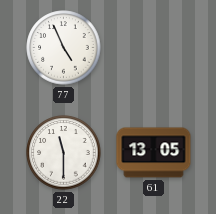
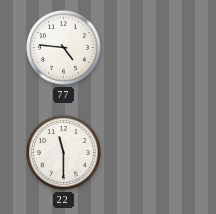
77: 4:56 -> 4:46 (64, 48)
61: 13:05 -> none (154, 153)
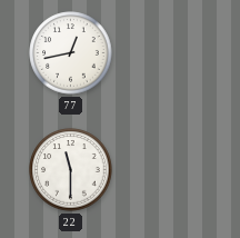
77: 4:46 -> 12:43 (71, 53)
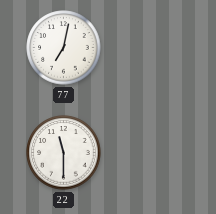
77: 12:43 -> 7:02 (64, 48)
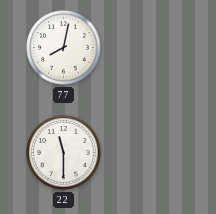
77: 7:02 -> 8:02 (64, 48)
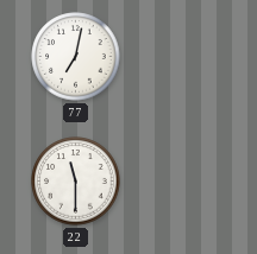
77: 8:02 -> 7:02 (76, 57)
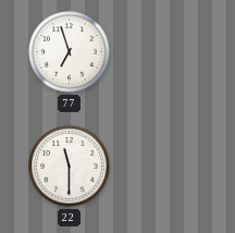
77: 7:02 -> 6:57 (70, 52)
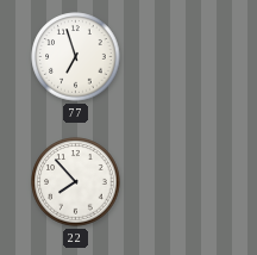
22: 11:30 -> 7:53 (76, 182)
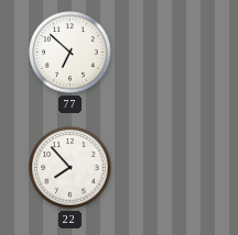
77: 6:57 -> 6:52 (71, 53)
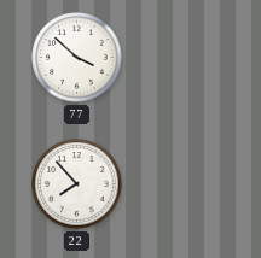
77: 6:52 -> 3:52 (77, 58)
